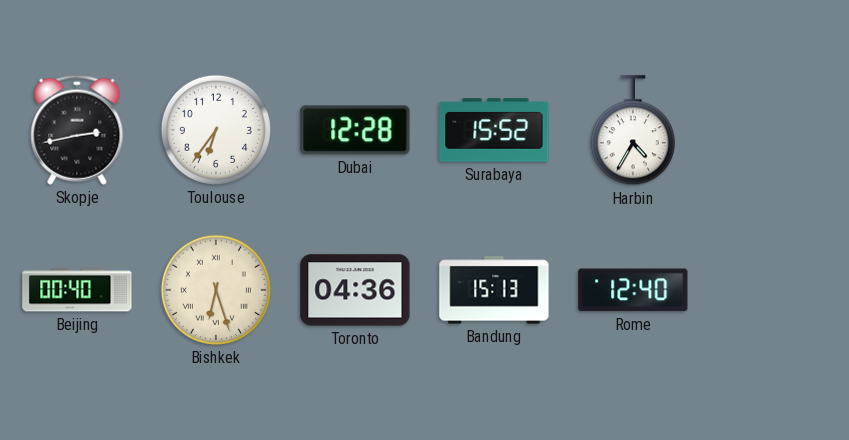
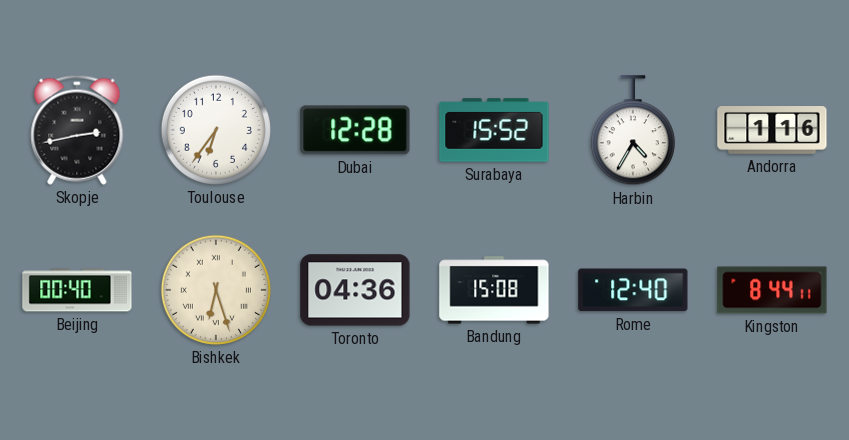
Andorra: none -> 1:16 (772, 131)
Bandung: 15:13 -> 15:08 (494, 290)
Kingston: none -> 8:44 (772, 290)
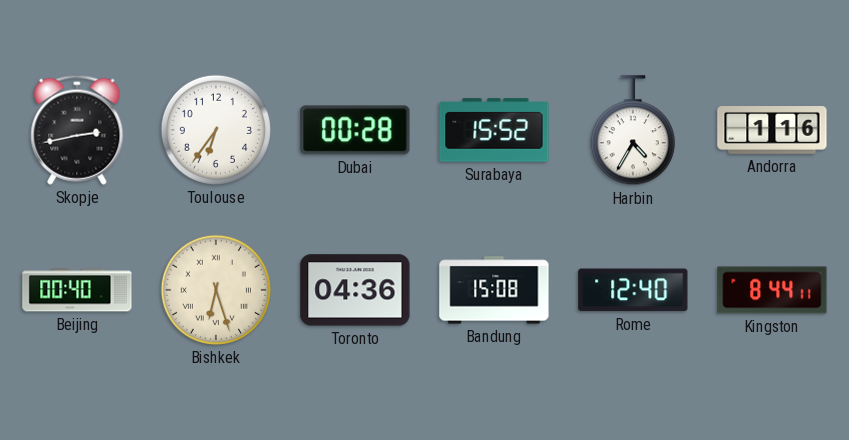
Dubai: 12:28 -> 00:28 (355, 130)
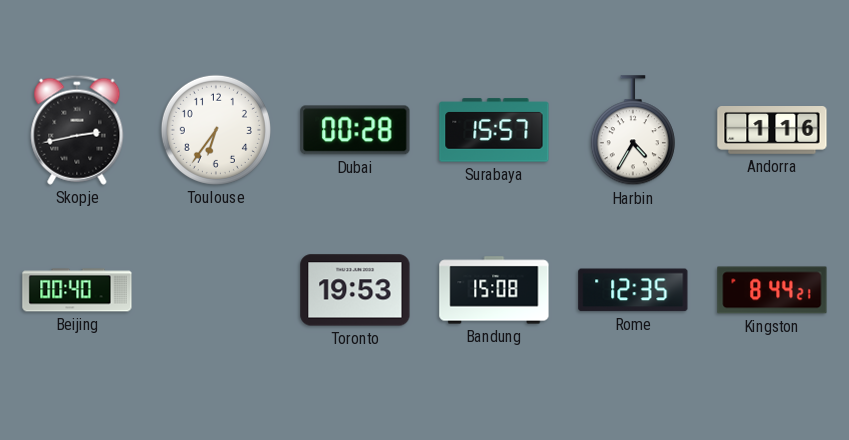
Surabaya: 15:52 -> 15:57 (494, 130)
Bishkek: 6:27 -> none (216, 290)
Toronto: 04:36 -> 19:53 (355, 290)
Rome: 12:40 -> 12:35 (633, 290)
Kingston: 8:44:11 -> 8:44:21 (772, 290)
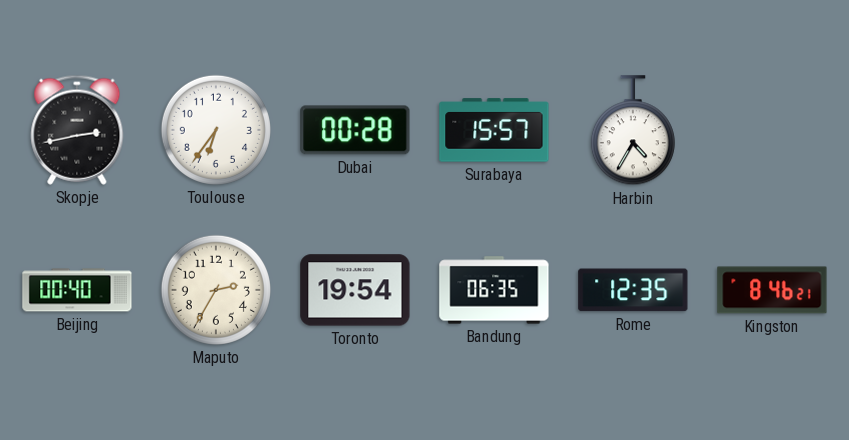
Andorra: 1:16 -> none (772, 131)
Maputo: none -> 2:35 (216, 290)
Toronto: 19:53 -> 19:54 (355, 290)
Bandung: 15:08 -> 06:35 (494, 290)
Kingston: 8:44 -> 8:46 (772, 290)
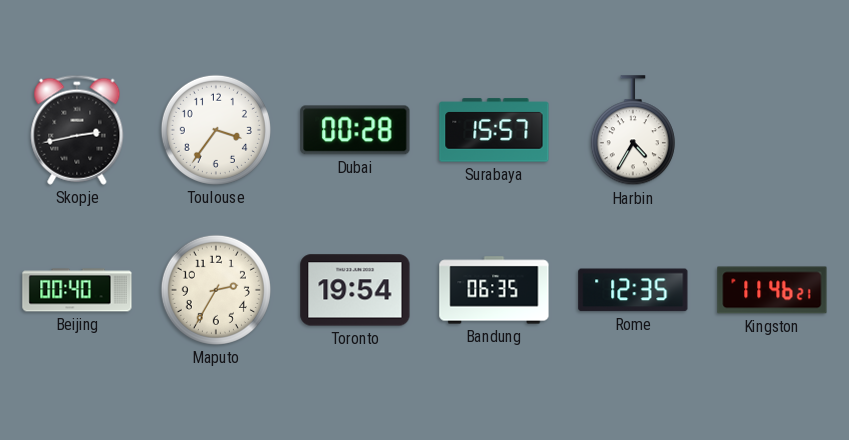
Toulouse: 6:36 -> 3:36 (216, 130)
Kingston: 8:46 -> 11:46 (772, 290)
